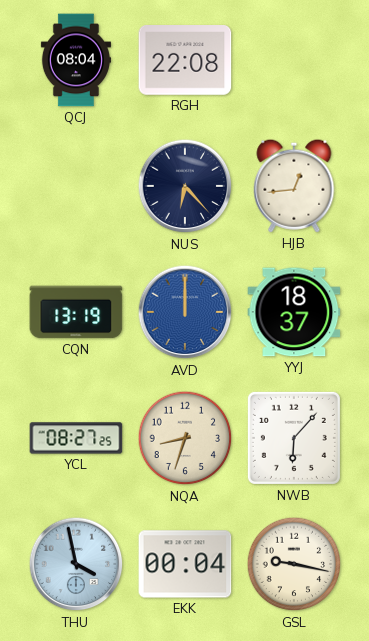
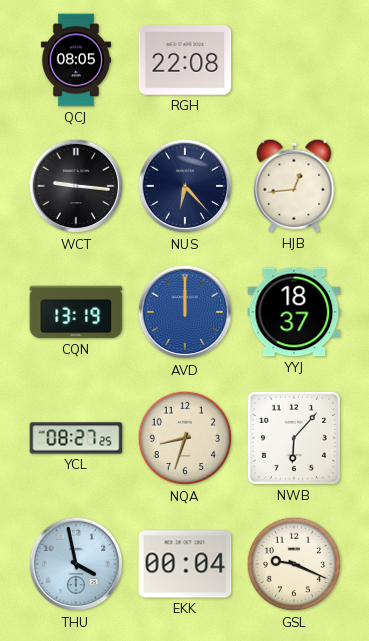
QCJ: 08:04 -> 08:05 (76, 60)
WCT: none -> 9:16 (76, 186)
GSL: 9:17 -> 9:19 (294, 564)
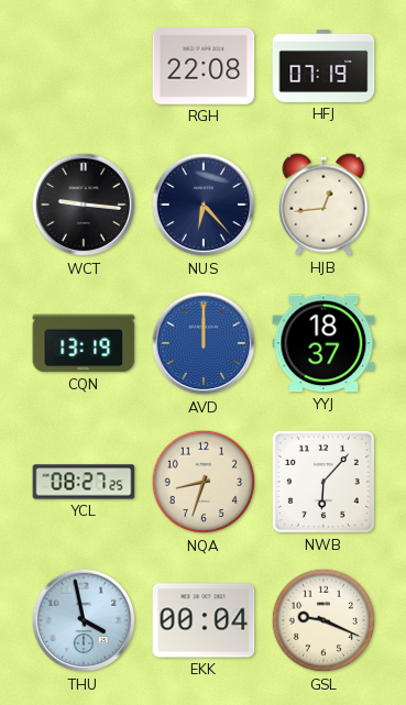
QCJ: 08:05 -> none (76, 60)
HFJ: none -> 07:19 (323, 66)
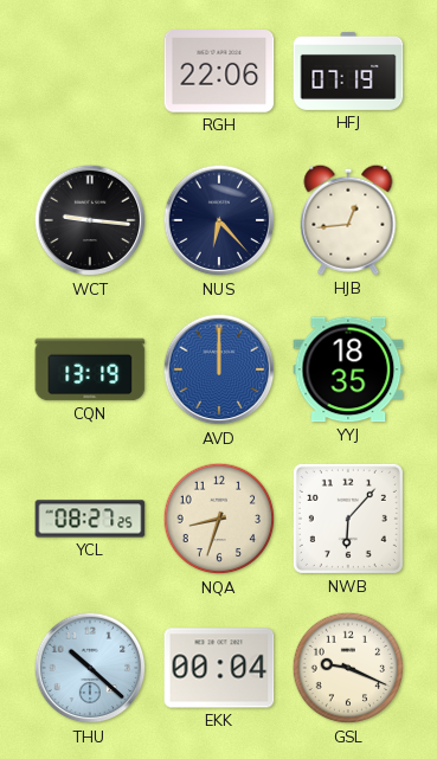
RGH: 22:08 -> 22:06 (219, 72)
YYJ: 18:37 -> 18:35 (348, 369)
THU: 3:58 -> 10:22 (90, 668)
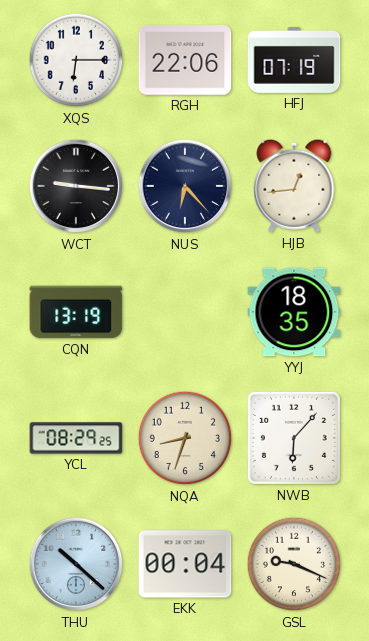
XQS: none -> 6:15 (76, 60)
AVD: 12:00 -> none (219, 369)
YCL: 08:27 -> 08:29 (76, 438)
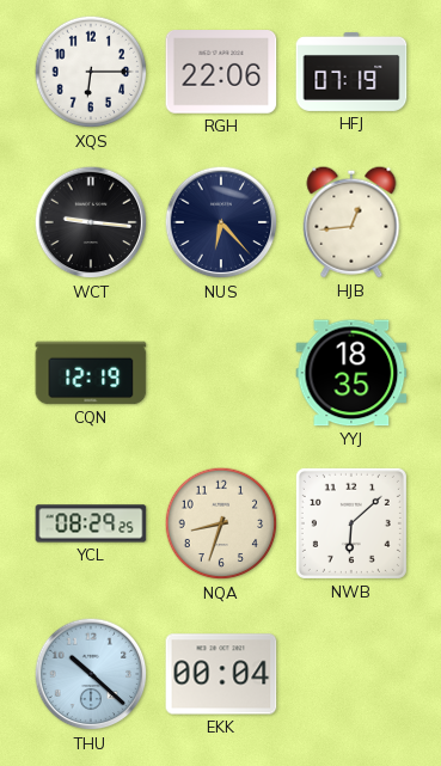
CQN: 13:19 -> 12:19 (91, 373)
NWB: 6:07 -> 6:08 (351, 523)
GSL: 9:19 -> none (294, 564)
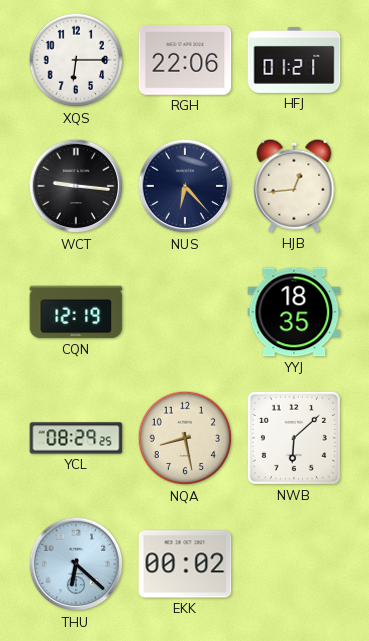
HFJ: 07:19 -> 01:21 (294, 60)
NQA: 8:33 -> 8:28 (185, 438)
THU: 10:22 -> 6:22 (76, 564)
EKK: 00:04 -> 00:02 (185, 564)
